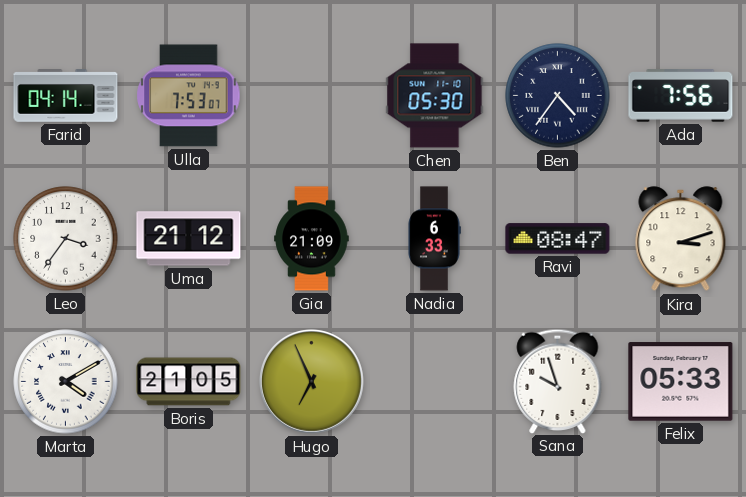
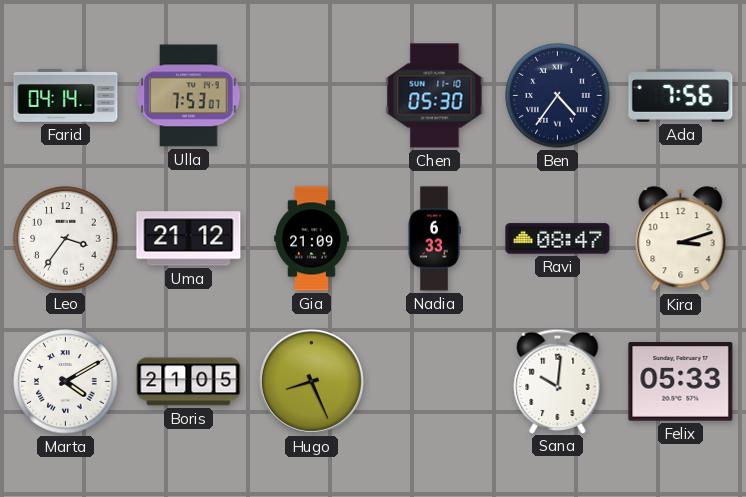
Hugo: 6:56 -> 8:26 (311, 381)
Sana: 9:57 -> 10:01 (558, 381)
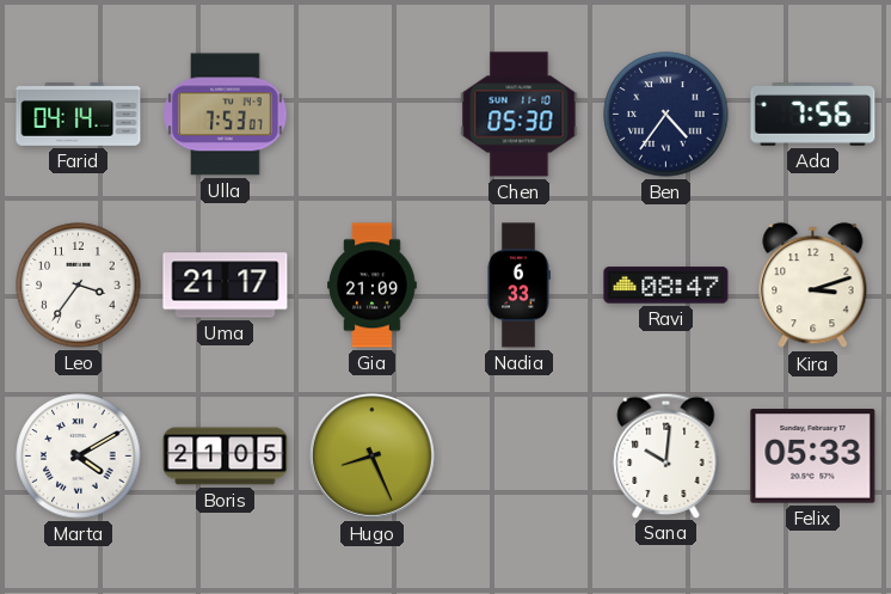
Uma: 21:12 -> 21:17 (226, 286)
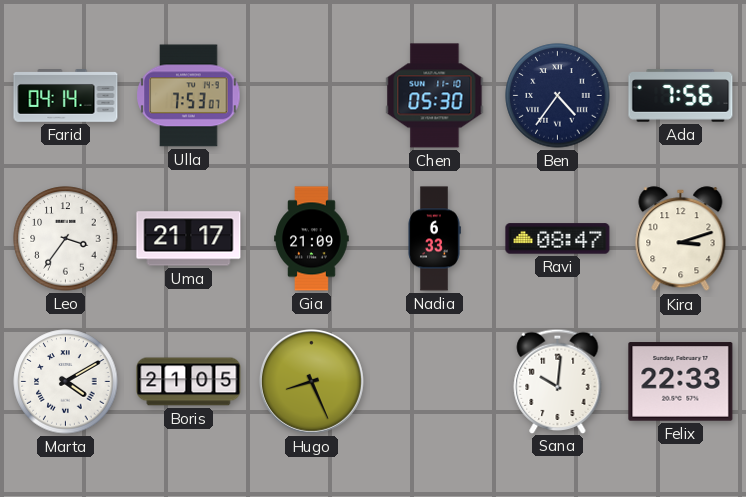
Felix: 05:33 -> 22:33 (681, 382)
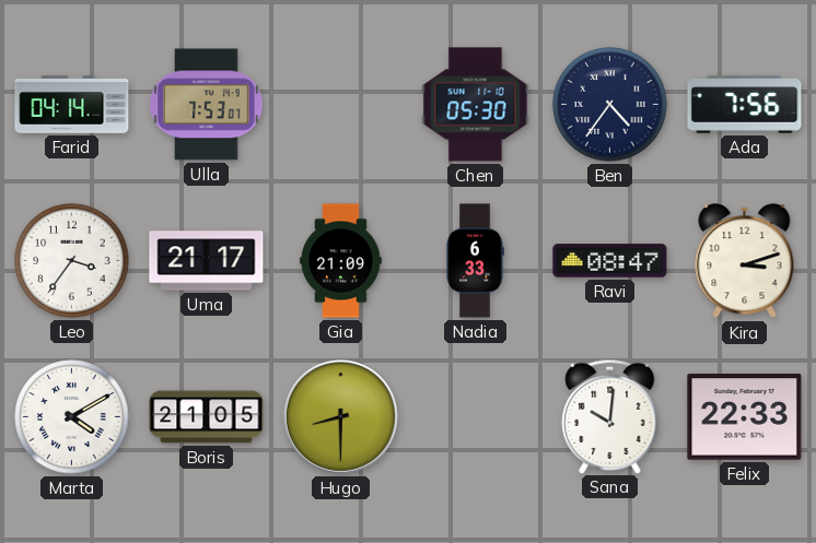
Hugo: 8:26 -> 8:30 (340, 416)
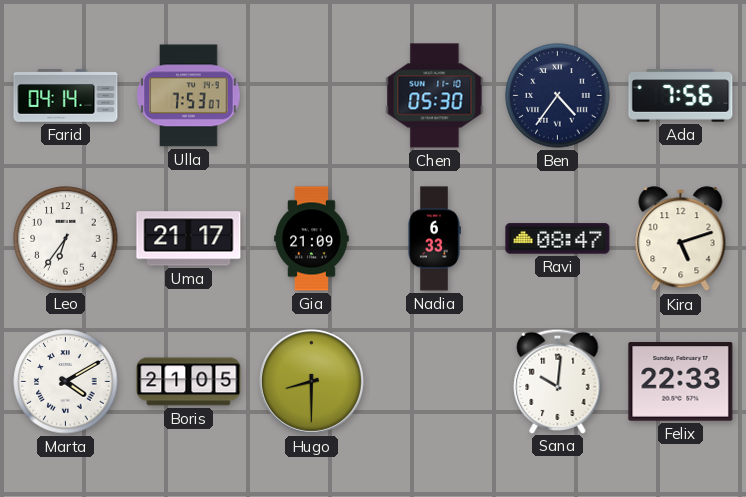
Leo: 3:36 -> 6:36 (66, 239)
Kira: 3:12 -> 5:12 (681, 239)
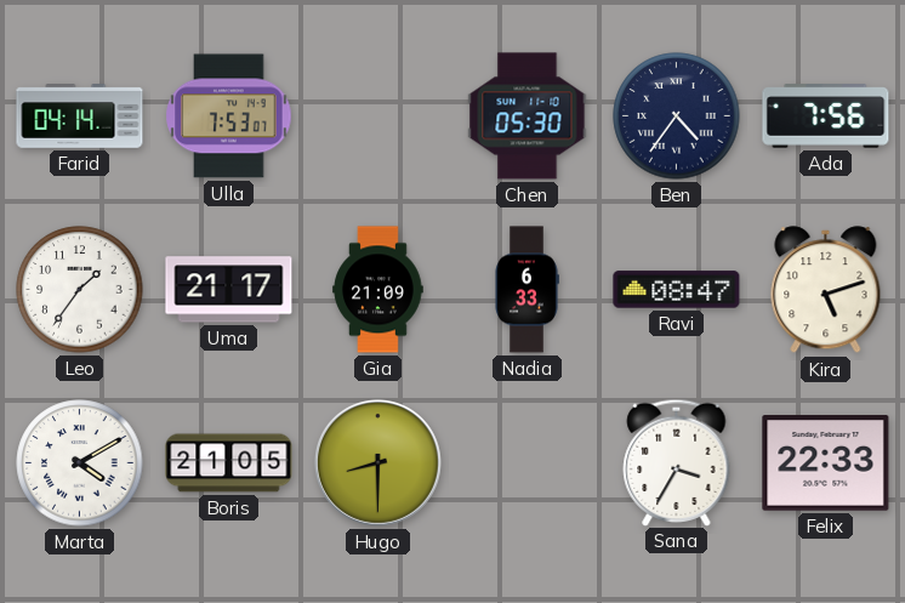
Leo: 6:36 -> 1:36 (80, 290)
Sana: 10:01 -> 3:35 (677, 462)
